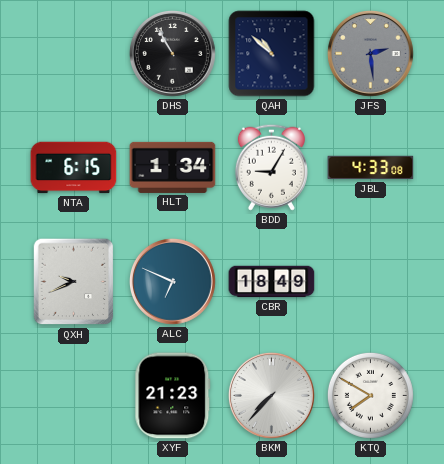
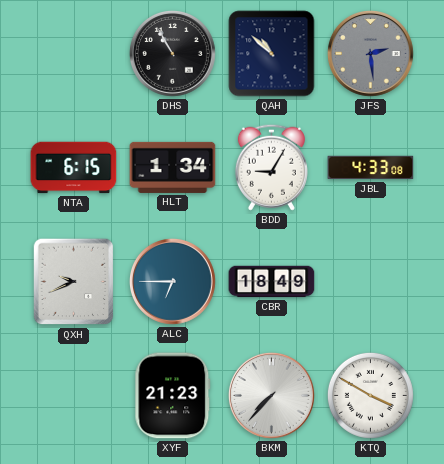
ALC: 6:49 -> 6:45 (172, 281)
KTQ: 7:50 -> 3:50 (370, 395)
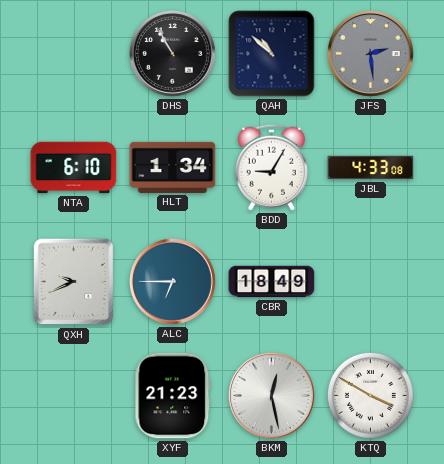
NTA: 6:15 -> 6:10 (74, 168)
BKM: 7:37 -> 12:28 (271, 395)
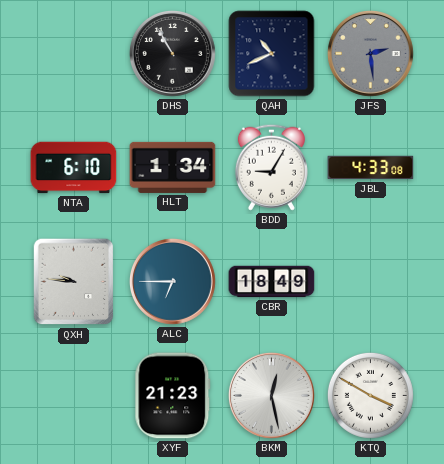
QAH: 10:52 -> 10:41 (272, 54)
QXH: 9:41 -> 9:46 (74, 282)
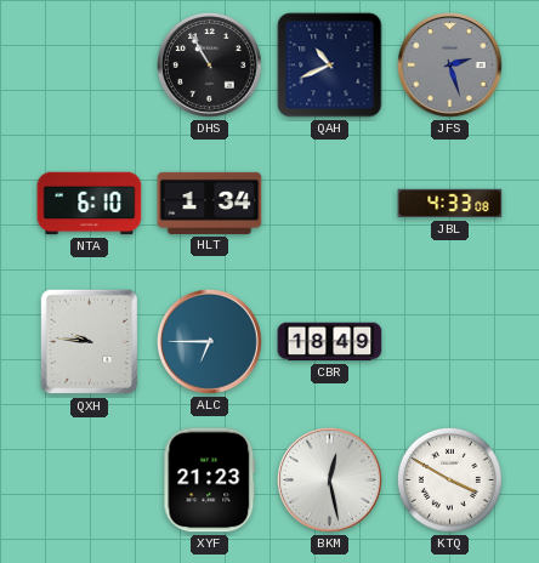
JFS: 2:29 -> 2:27 (449, 64)
BDD: 9:05 -> none (271, 167)
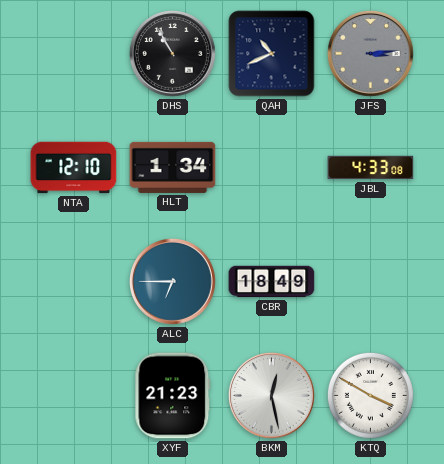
JFS: 2:27 -> 3:14 (370, 53)
NTA: 6:10 -> 12:10 (74, 168)
QXH: 9:46 -> none (90, 342)
